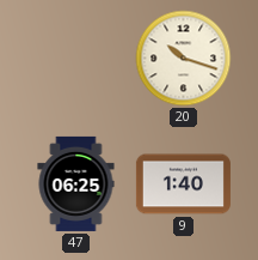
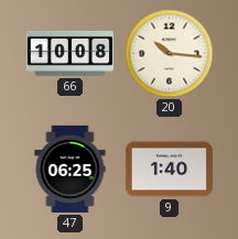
66: none -> 10:08 (69, 53)
20: 10:18 -> 10:16 (170, 54)
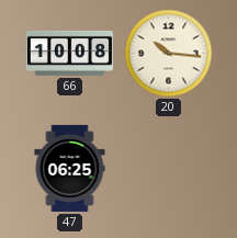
9: 1:40 -> none (169, 170)
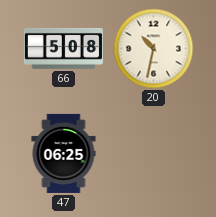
66: 10:08 -> 5:08 (63, 48)
20: 10:16 -> 10:32 (154, 49)
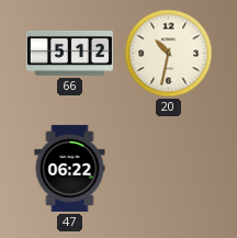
66: 5:08 -> 5:12 (69, 53)
47: 06:25 -> 06:22 (70, 168)
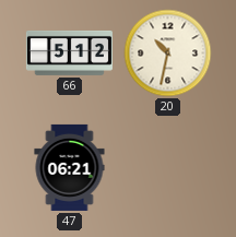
47: 06:22 -> 06:21 (70, 167)
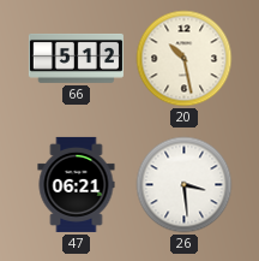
20: 10:32 -> 10:28 (185, 59)
26: none -> 3:29 (185, 185)
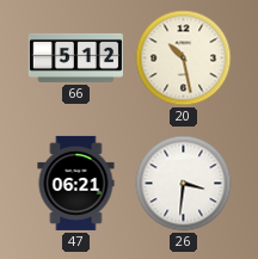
26: 3:29 -> 3:31 (184, 184)
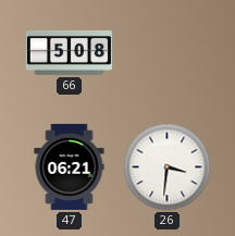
66: 5:12 -> 5:08 (69, 52)
20: 10:28 -> none (184, 58)
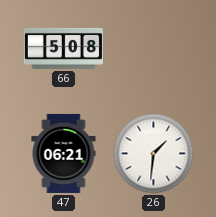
26: 3:31 -> 1:31 (154, 154)
